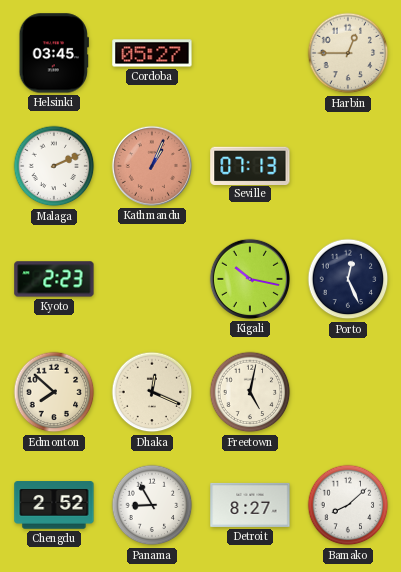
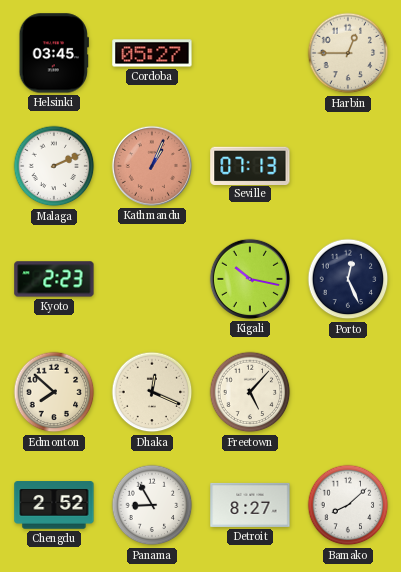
Freetown: 5:02 -> 5:07 (250, 392)
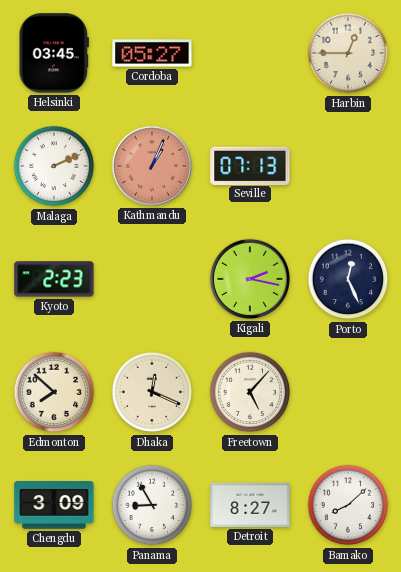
Kigali: 10:17 -> 2:17 (250, 279)
Chengdu: 2:52 -> 3:09 (54, 505)
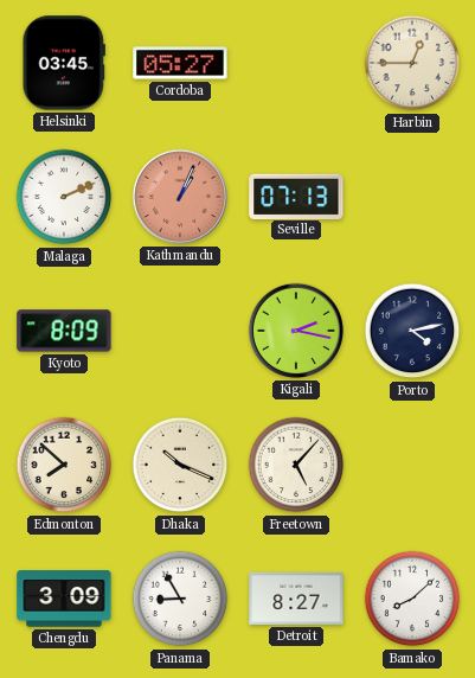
Kyoto: 2:23 -> 8:09 (64, 331)
Porto: 12:26 -> 4:13 (412, 331)
Dhaka: 12:19 -> 10:19 (180, 465)
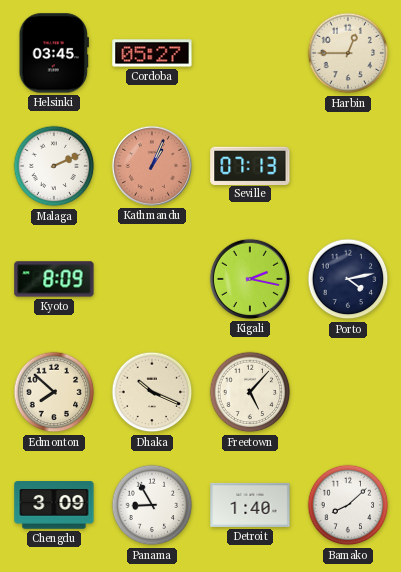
Detroit: 8:27 -> 1:40 (250, 505)
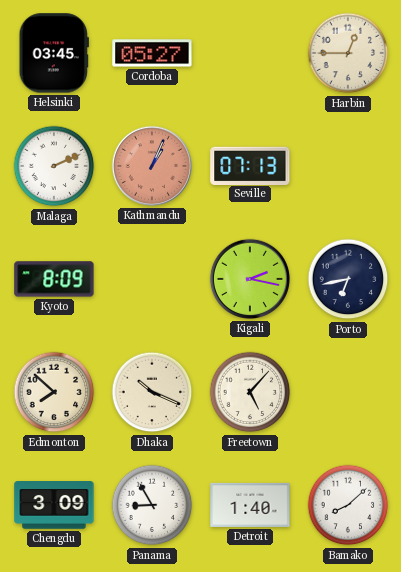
Porto: 4:13 -> 6:43 (348, 279)
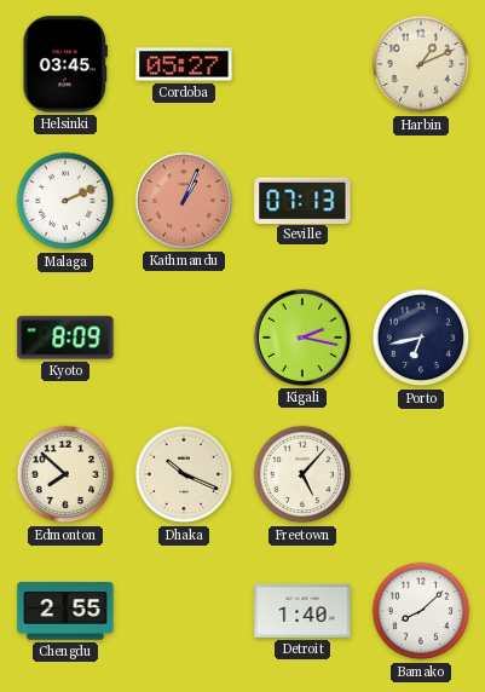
Harbin: 12:45 -> 1:11 (421, 64)
Chengdu: 3:09 -> 2:55 (65, 611)
Panama: 8:55 -> none (152, 505)
